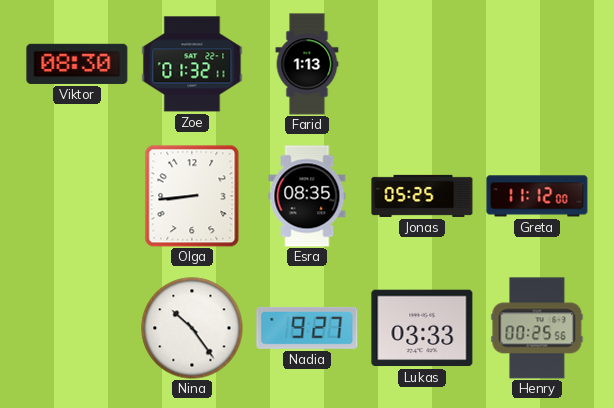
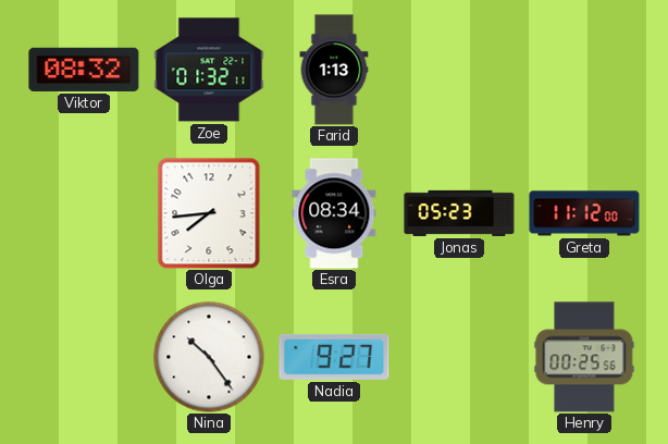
Viktor: 08:30 -> 08:32 (84, 70)
Olga: 8:44 -> 7:44 (209, 213)
Esra: 08:35 -> 08:34 (334, 213)
Jonas: 05:25 -> 05:23 (459, 213)
Lukas: 03:33 -> none (422, 328)
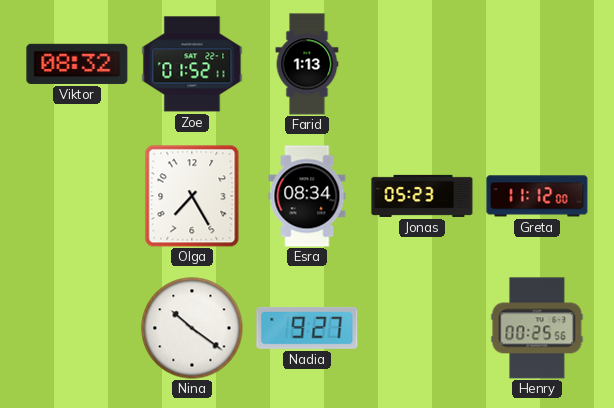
Zoe: 01:32 -> 01:52 (192, 64)
Olga: 7:44 -> 7:25 (192, 196)
Nina: 10:24 -> 10:21 (192, 328)
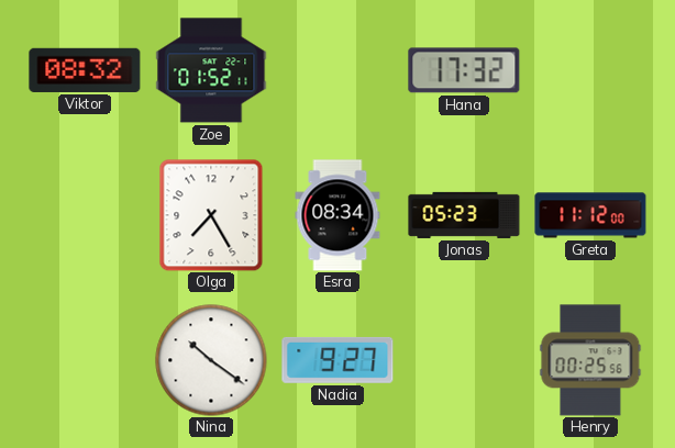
Farid: 1:13 -> none (307, 64)
Hana: none -> 17:32 (464, 70)
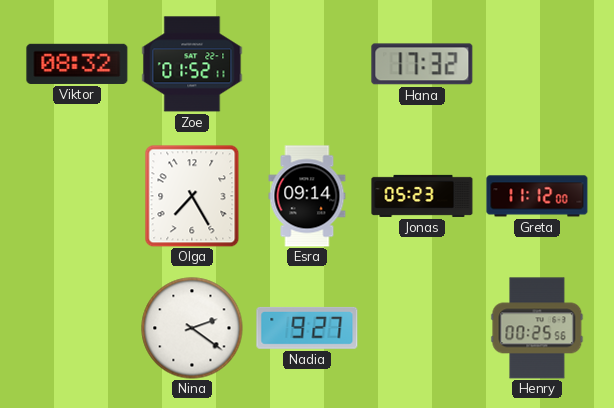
Esra: 08:34 -> 09:14 (307, 196)
Nina: 10:21 -> 2:21 (192, 328)
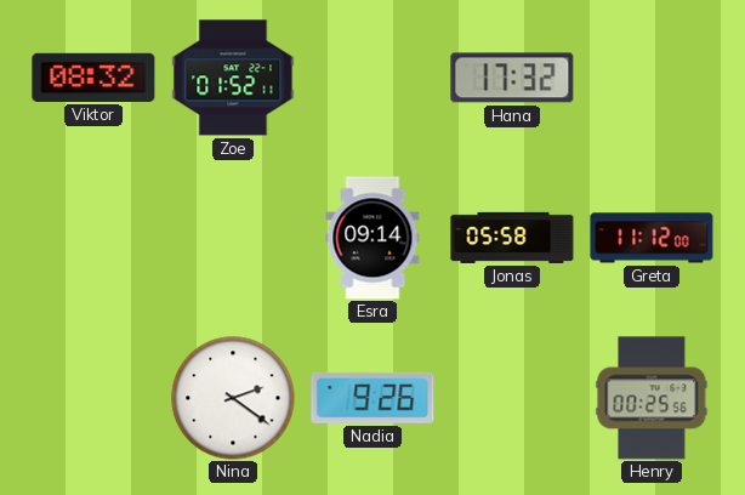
Olga: 7:25 -> none (192, 196)
Jonas: 05:23 -> 05:58 (512, 238)
Nadia: 9:27 -> 9:26 (373, 398)
